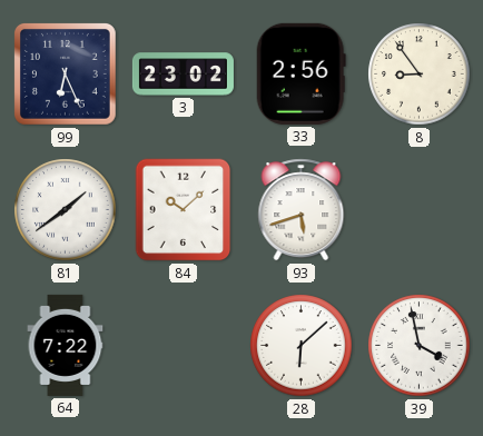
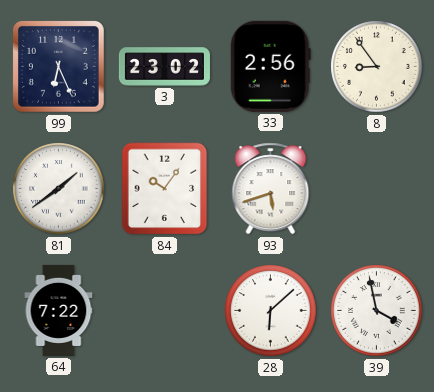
84: 10:08 -> 10:06 (165, 189)
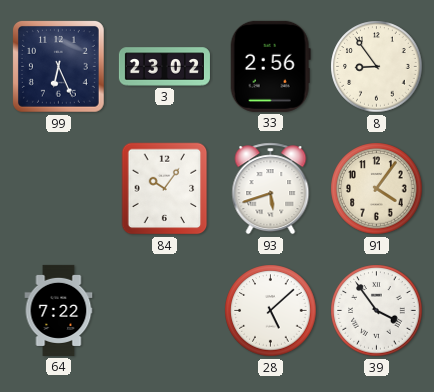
81: 1:39 -> none (59, 189)
91: none -> 4:06 (377, 189)
28: 6:08 -> 5:08 (271, 311)
39: 3:58 -> 3:54 (377, 311)
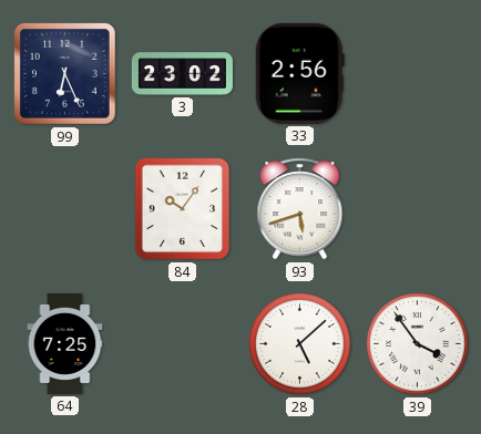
8: 8:54 -> none (377, 67)
91: 4:06 -> none (377, 189)
64: 7:22 -> 7:25 (65, 343)
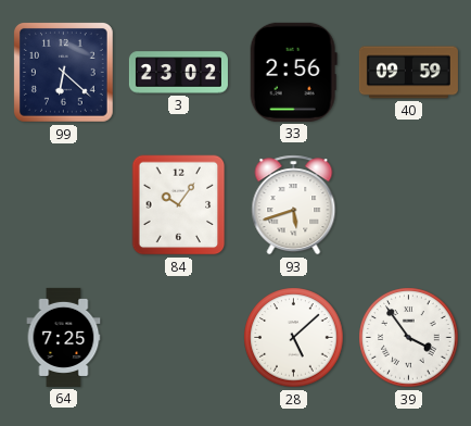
99: 6:26 -> 6:22 (64, 73)
40: none -> 09:59 (408, 73)
